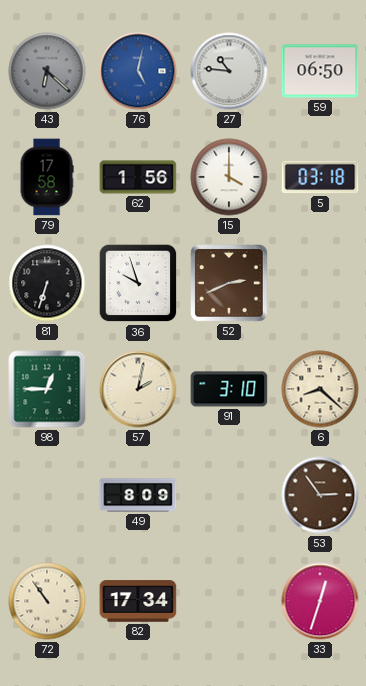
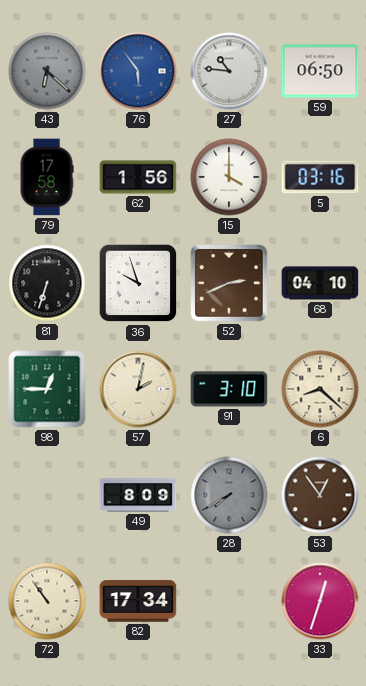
76: 5:02 -> 5:54 (138, 71)
5: 03:18 -> 03:16 (320, 177)
68: none -> 04:10 (320, 283)
28: none -> 7:40 (229, 495)
53: 2:54 -> 12:54 (320, 495)
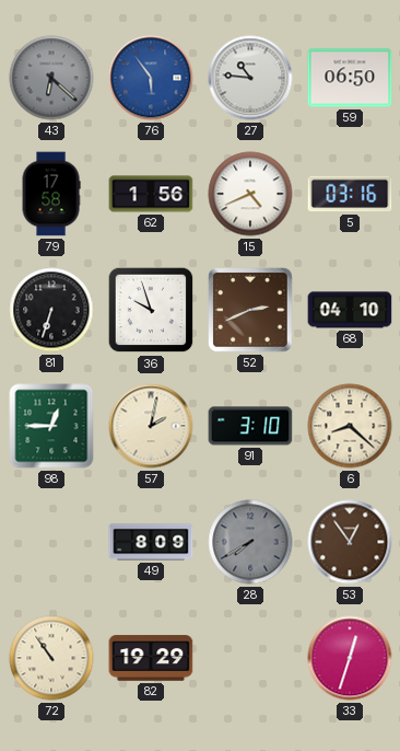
15: 4:00 -> 4:41 (250, 194)
82: 17:34 -> 19:29 (151, 658)
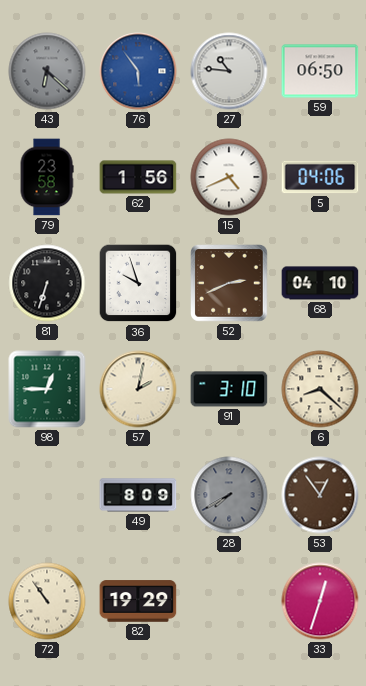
79: 17:58 -> 23:58 (47, 177)
5: 03:16 -> 04:06 (320, 177)
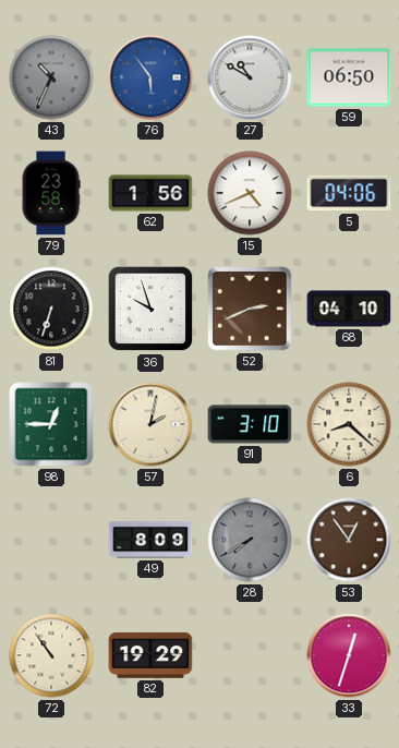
43: 6:22 -> 10:34 (51, 77)
27: 10:46 -> 10:50 (250, 77)
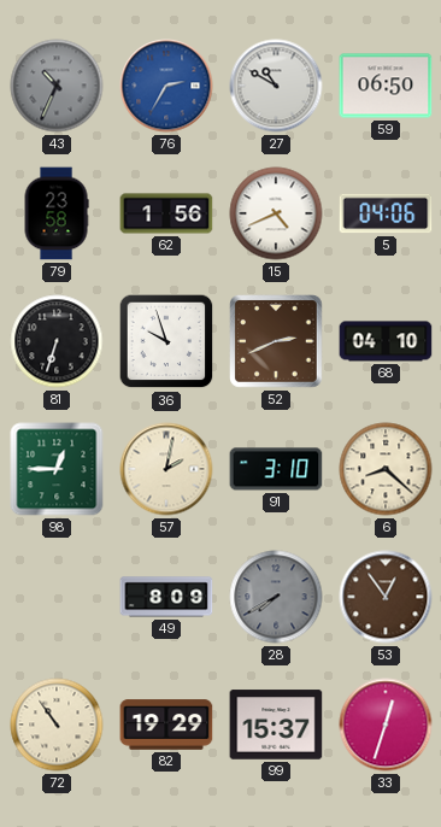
76: 5:54 -> 2:35 (166, 86)
99: none -> 15:37 (276, 725)
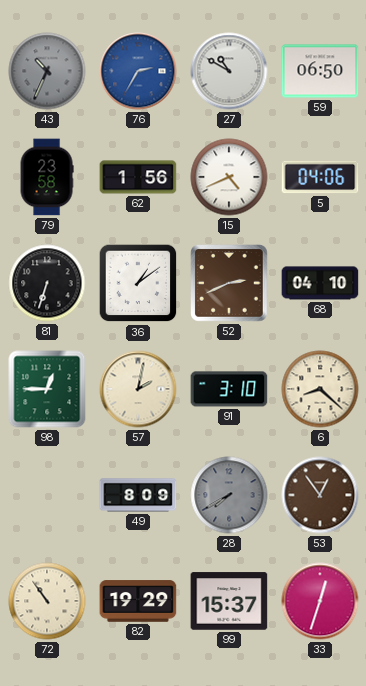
36: 9:57 -> 1:09 (138, 283)
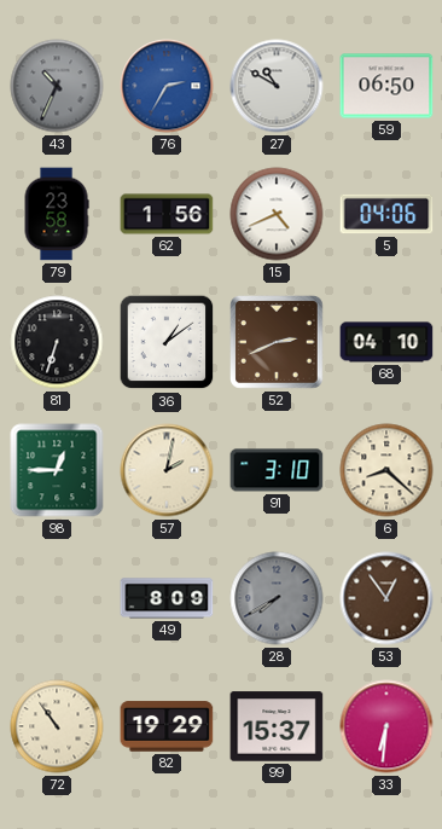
33: 12:33 -> 6:31 (386, 726)
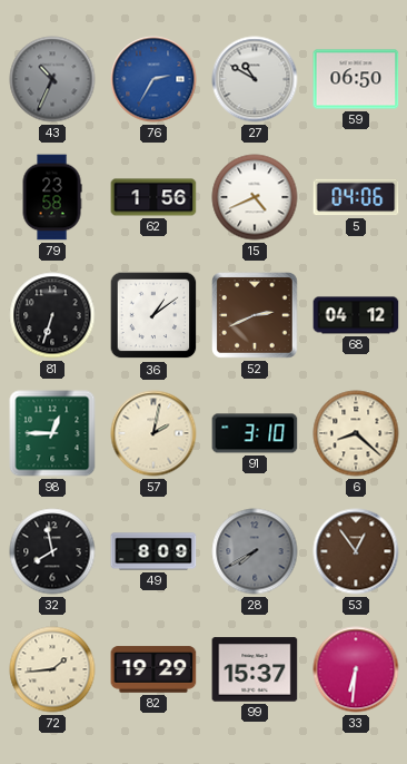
68: 04:10 -> 04:12 (356, 315)
32: none -> 7:58 (52, 551)
72: 10:54 -> 1:44 (52, 669)
